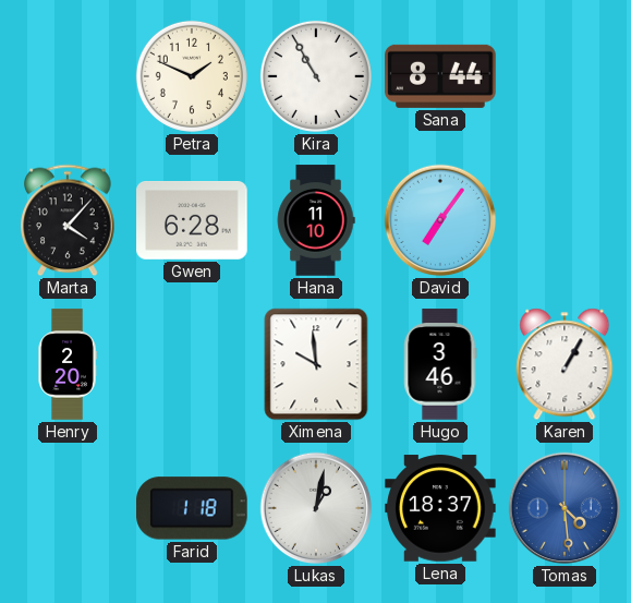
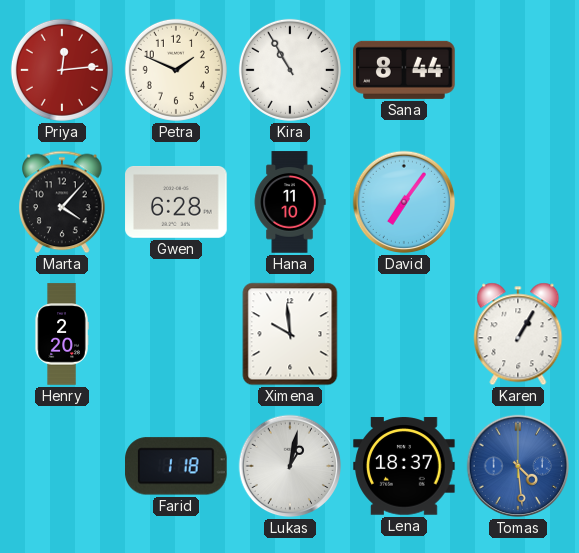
Priya: none -> 12:14 (62, 70)
Hugo: 3:46 -> none (440, 364)
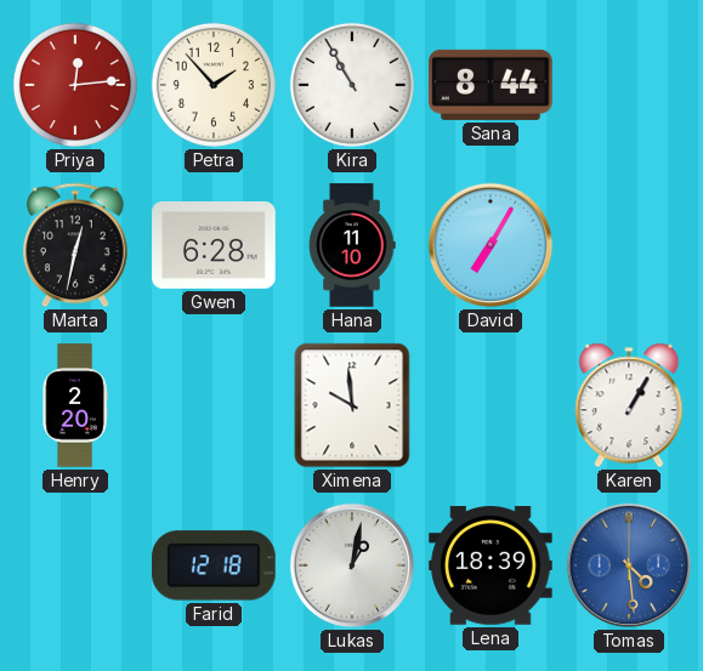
Petra: 1:49 -> 1:53 (214, 85)
Marta: 4:07 -> 12:32 (75, 245)
David: 7:06 -> 7:05 (491, 245)
Farid: 1:18 -> 12:18 (215, 565)
Lena: 18:37 -> 18:39 (491, 565)
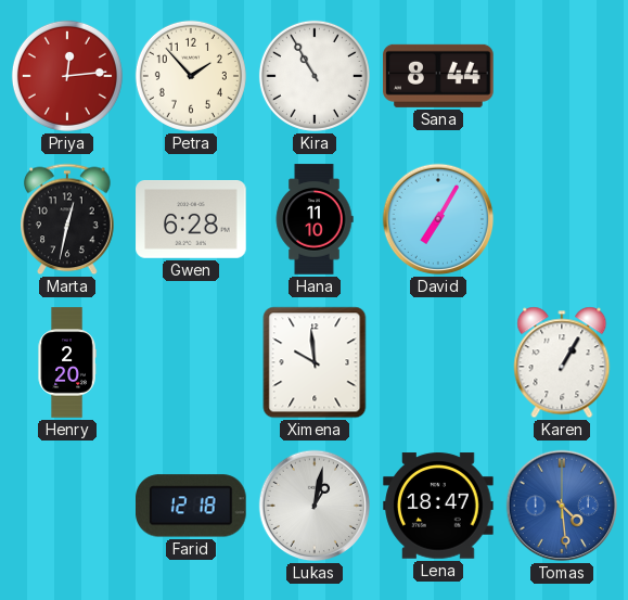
Lena: 18:39 -> 18:47 (438, 506)
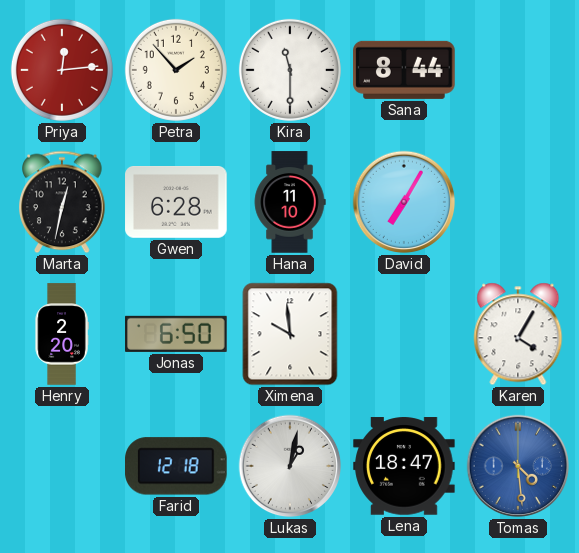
Kira: 10:55 -> 11:30 (290, 70)
Jonas: none -> 6:50 (176, 334)
Karen: 1:05 -> 4:05 (518, 334)
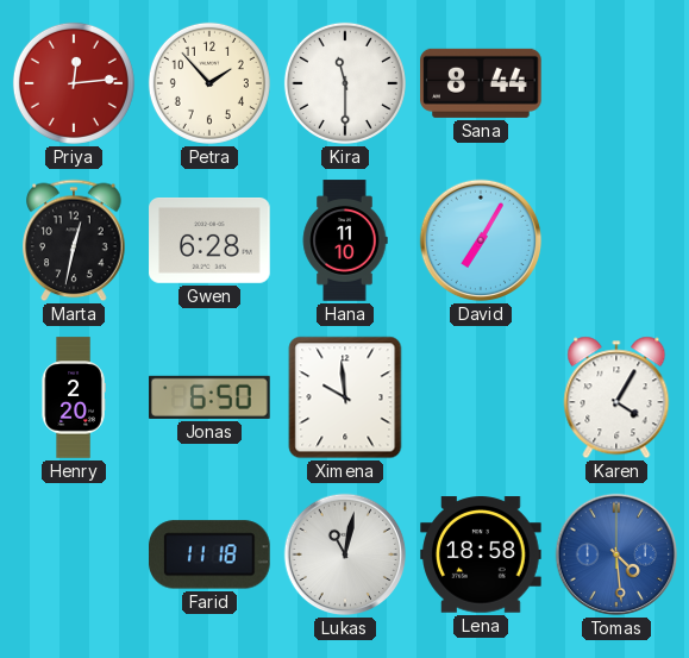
Farid: 12:18 -> 11:18 (211, 554)
Lukas: 1:02 -> 11:02 (345, 554)
Lena: 18:47 -> 18:58 (481, 554)
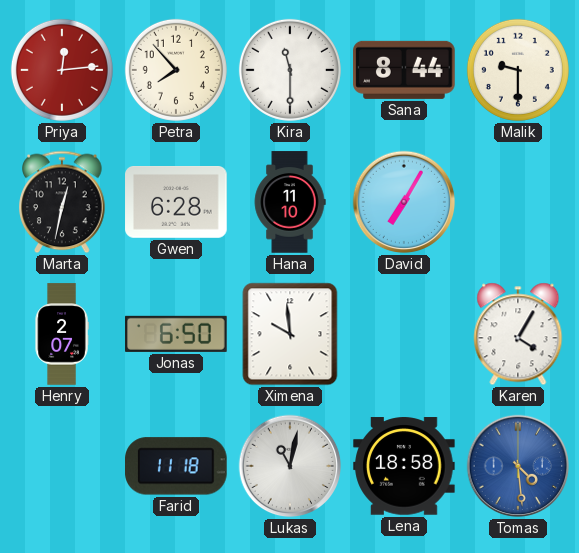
Petra: 1:53 -> 7:53 (176, 70)
Malik: none -> 9:30 (518, 70)
Henry: 2:20 -> 2:07 (62, 334)
